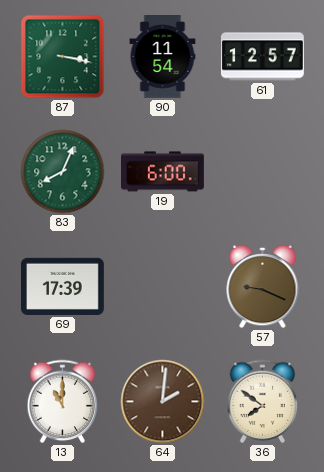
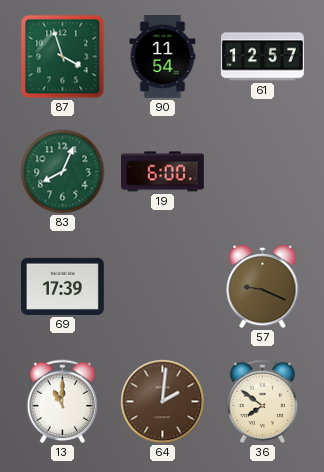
87: 3:17 -> 3:57 (63, 57)
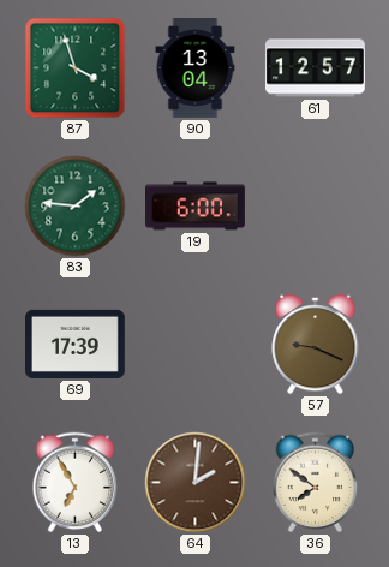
90: 11:54 -> 13:04 (196, 68)
83: 8:04 -> 1:46 (76, 207)
13: 11:00 -> 6:55 (76, 483)
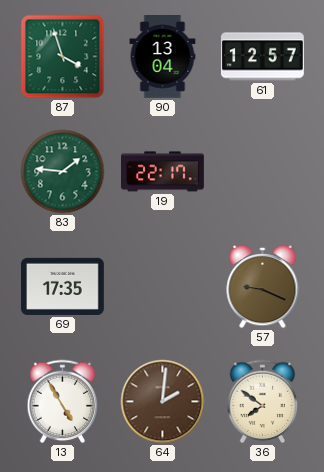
19: 6:00 -> 22:17 (163, 172)
69: 17:39 -> 17:35 (63, 286)
13: 6:55 -> 4:55 (63, 402)
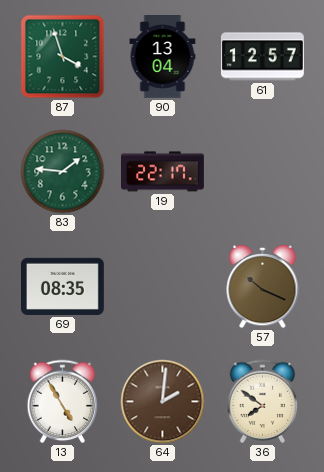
69: 17:35 -> 08:35 (63, 286)
57: 9:19 -> 10:19 (263, 287)
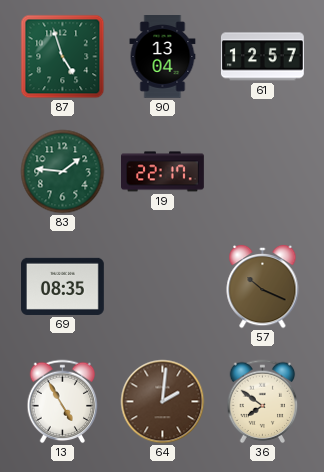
87: 3:57 -> 4:57 (63, 57)
